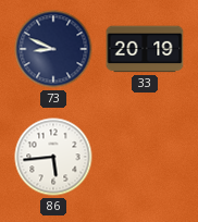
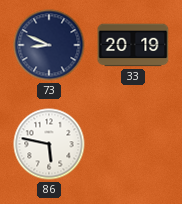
86: 5:44 -> 5:47 (49, 144)
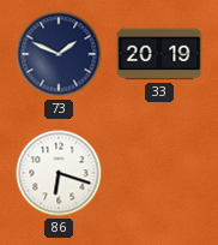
73: 8:49 -> 1:49 (59, 54)
86: 5:47 -> 6:18 (59, 173)
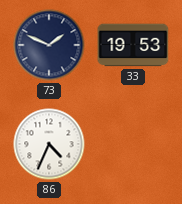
33: 20:19 -> 19:53 (133, 45)
86: 6:18 -> 4:34 (49, 144)
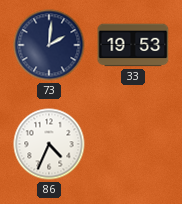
73: 1:49 -> 2:01 (49, 45)
